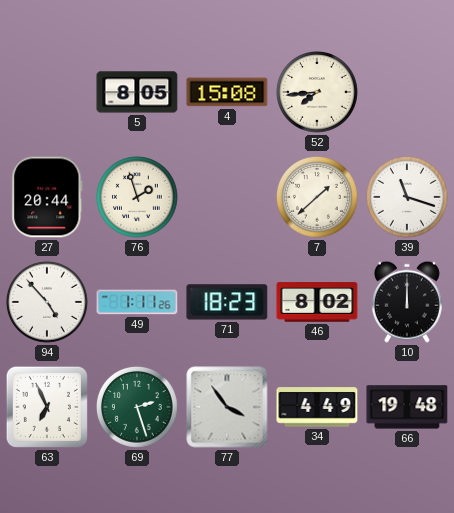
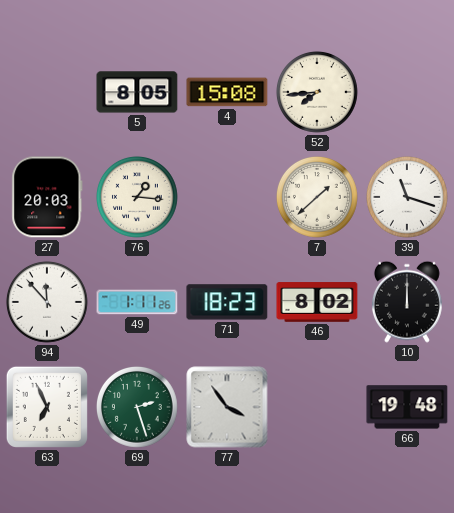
27: 20:44 -> 20:03 (47, 197)
76: 1:57 -> 1:16 (137, 197)
94: 4:53 -> 11:53 (47, 302)
34: 4:49 -> none (317, 407)
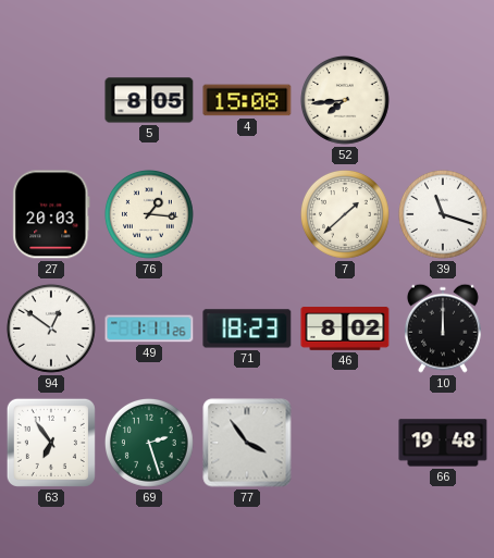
94: 11:53 -> 12:51 (51, 328)
63: 6:56 -> 6:54 (51, 443)
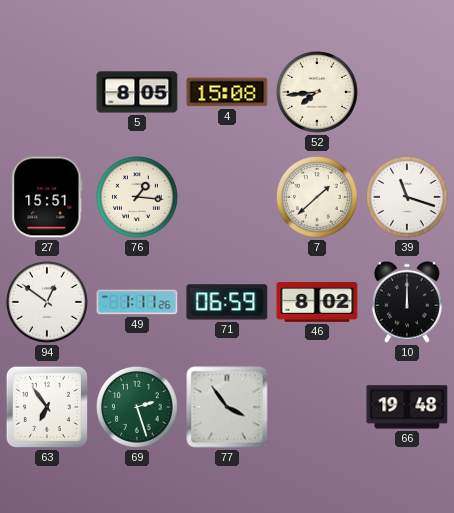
27: 20:03 -> 15:51 (47, 197)
71: 18:23 -> 06:59 (227, 302)
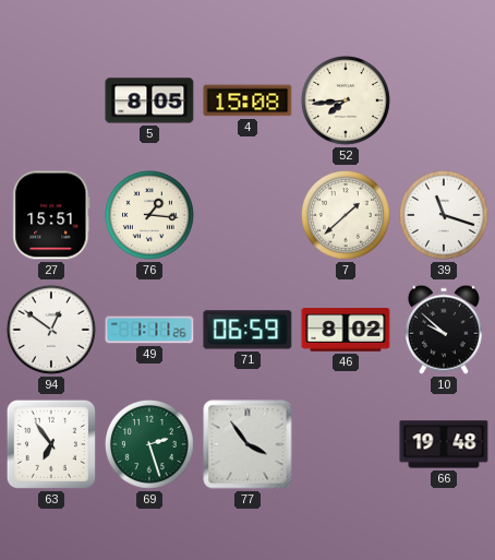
10: 12:00 -> 9:52 (444, 330)
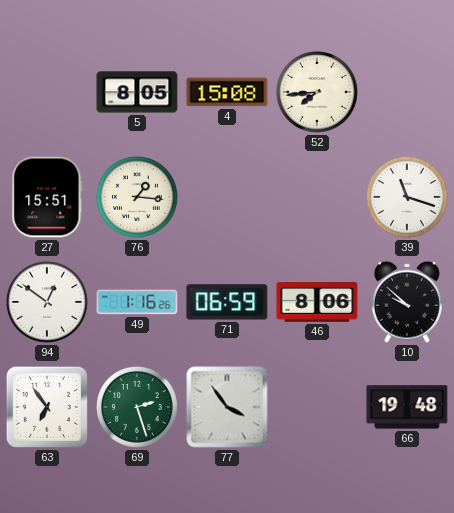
7: 1:38 -> none (346, 215)
49: 1:11 -> 1:16 (137, 302)
46: 8:02 -> 8:06 (317, 302)
